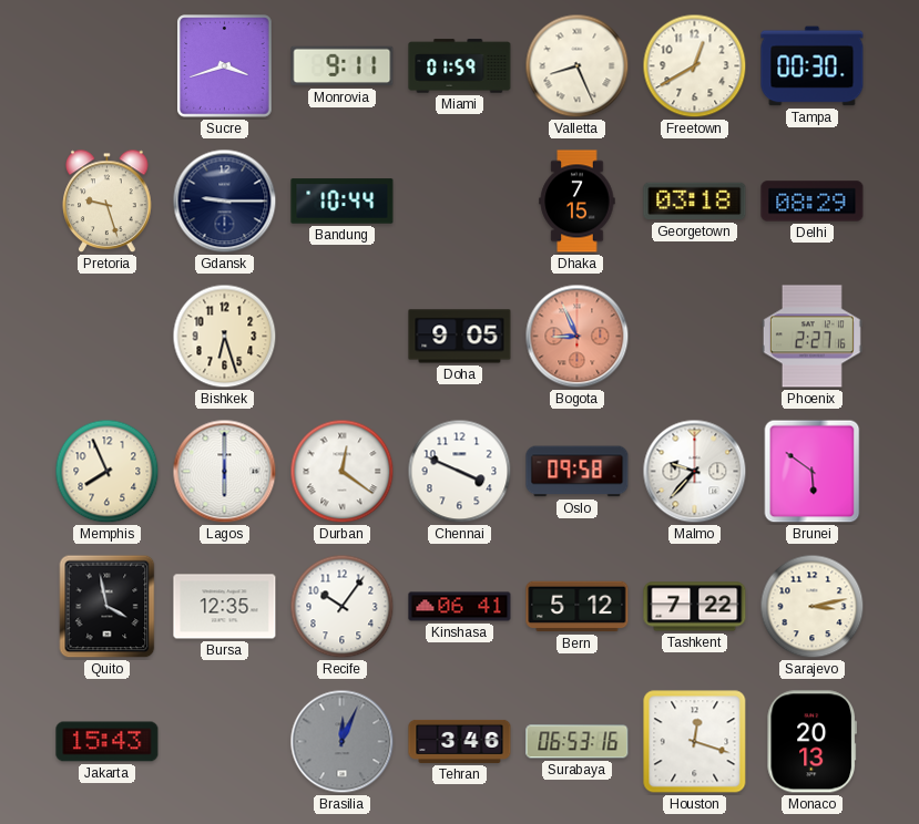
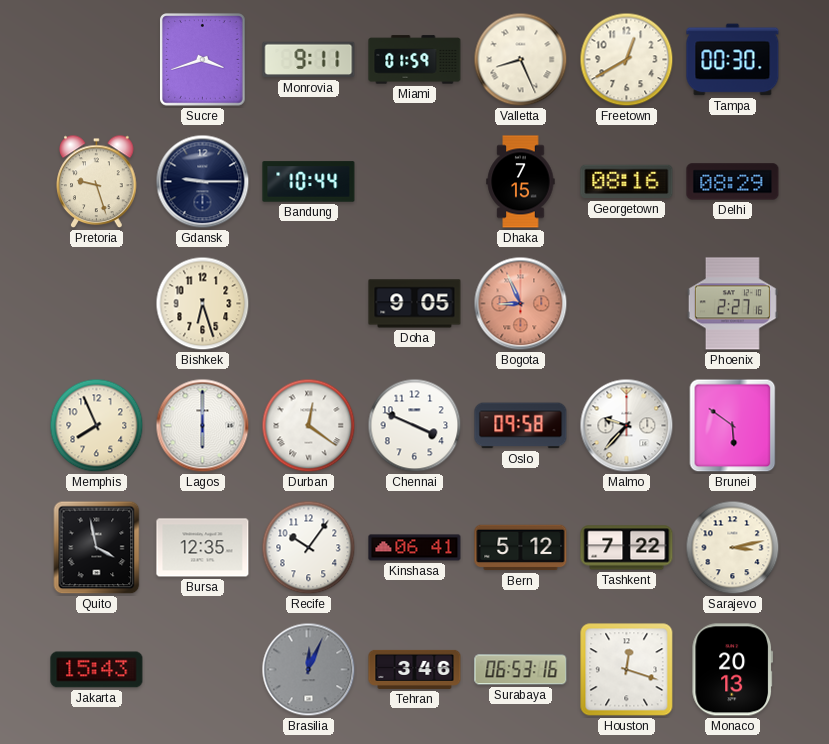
Georgetown: 03:18 -> 08:16 (627, 182)
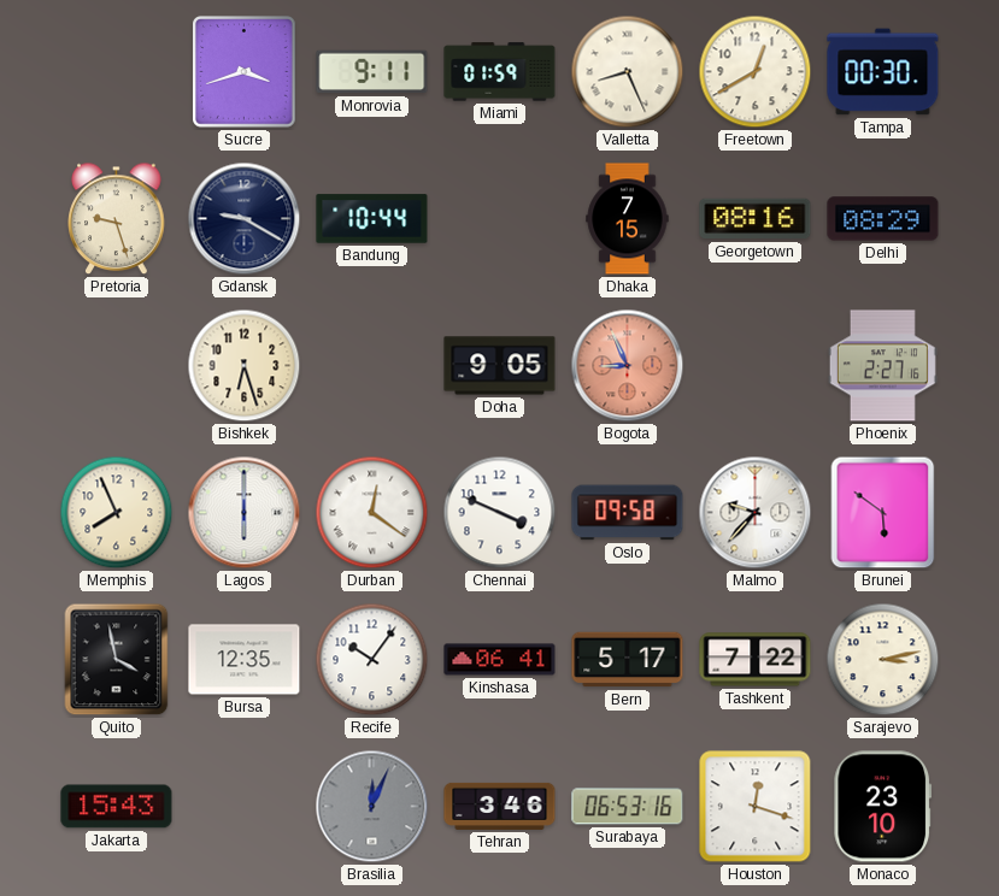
Gdansk: 9:15 -> 9:20 (245, 219)
Bern: 5:12 -> 5:17 (628, 660)
Monaco: 20:13 -> 23:10 (883, 807)
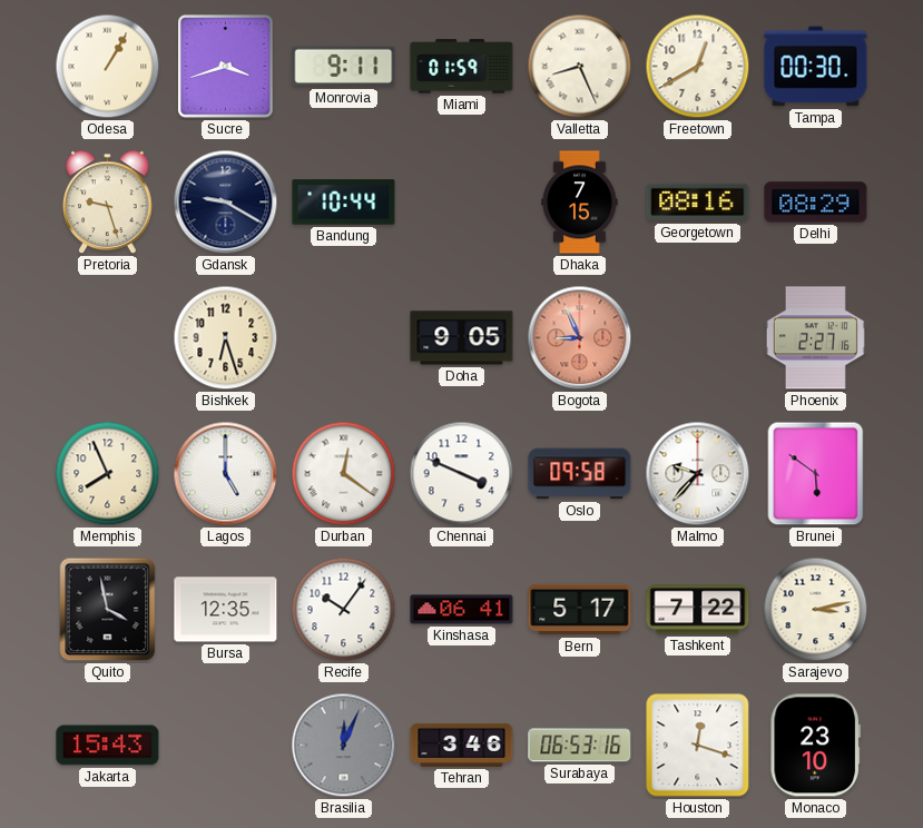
Odesa: none -> 1:05 (108, 67)
Lagos: 6:00 -> 5:00 (226, 474)
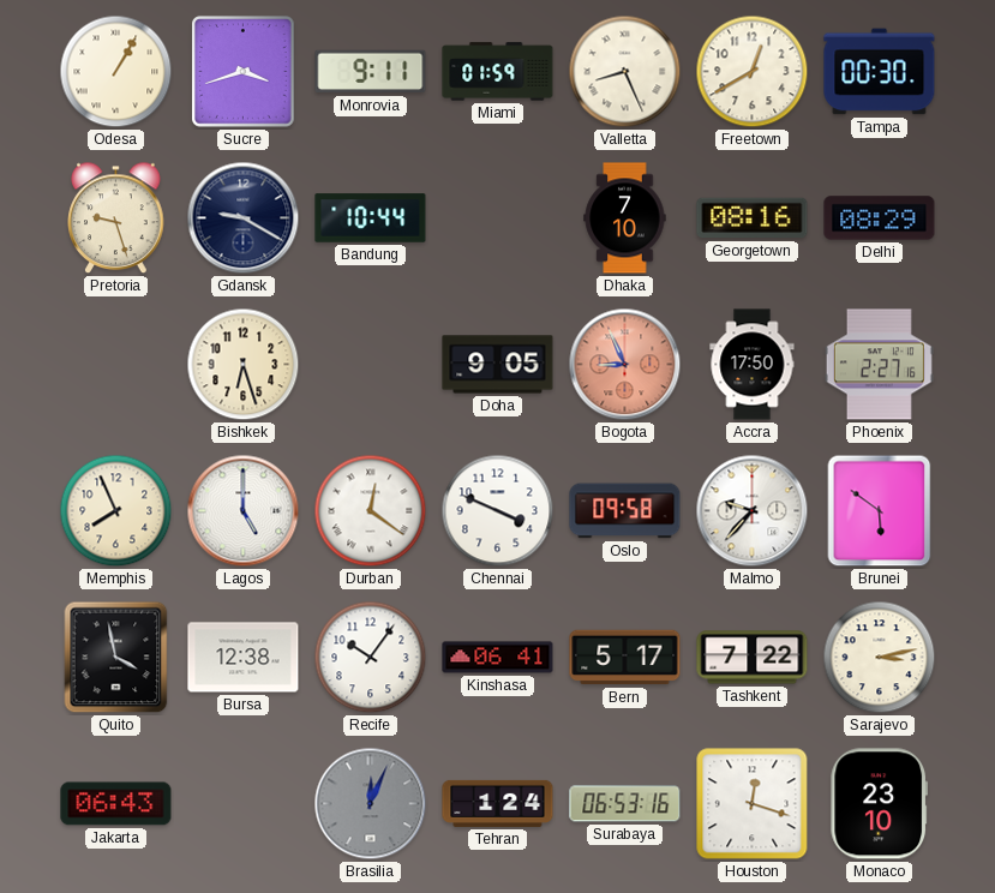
Dhaka: 7:15 -> 7:10 (625, 218)
Accra: none -> 17:50 (753, 365)
Bursa: 12:35 -> 12:38 (244, 658)
Jakarta: 15:43 -> 06:43 (116, 804)
Tehran: 3:46 -> 1:24 (498, 803)
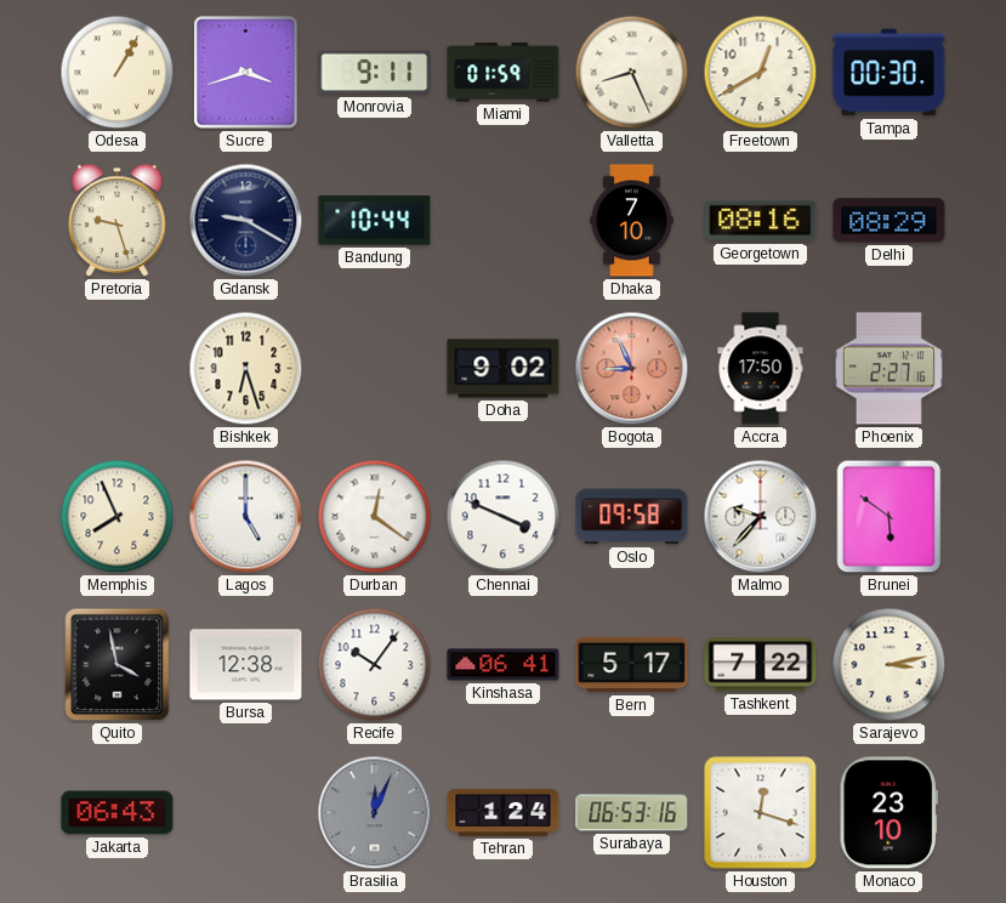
Doha: 9:05 -> 9:02 (504, 369)
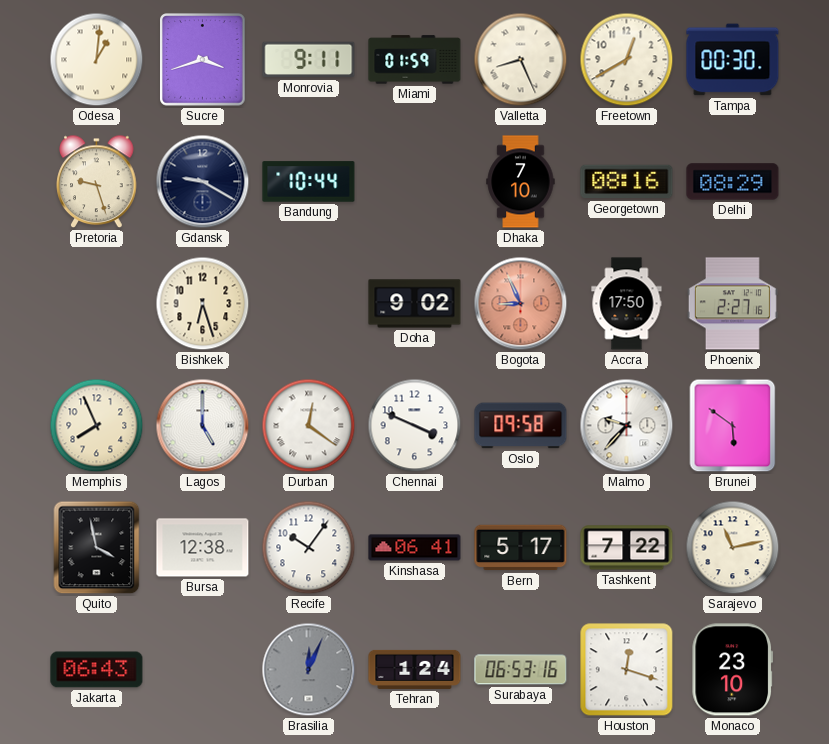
Odesa: 1:05 -> 1:01 (97, 60)
Sarajevo: 3:13 -> 11:13 (733, 548)
